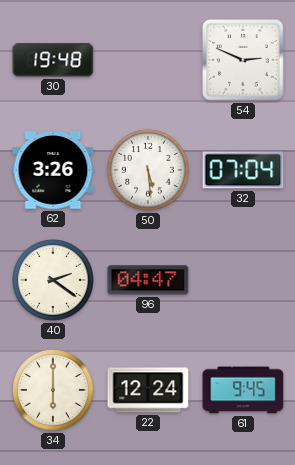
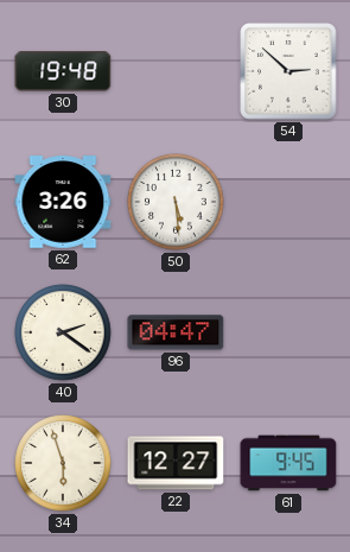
54: 2:49 -> 2:52 (288, 71)
32: 07:04 -> none (243, 170)
34: 6:00 -> 5:57 (63, 463)
22: 12:24 -> 12:27 (176, 463)
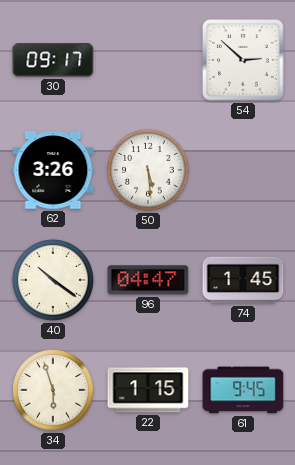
30: 19:48 -> 09:17 (53, 60)
40: 2:21 -> 10:21 (53, 280)
74: none -> 1:45 (243, 280)
22: 12:27 -> 1:15 (148, 390)
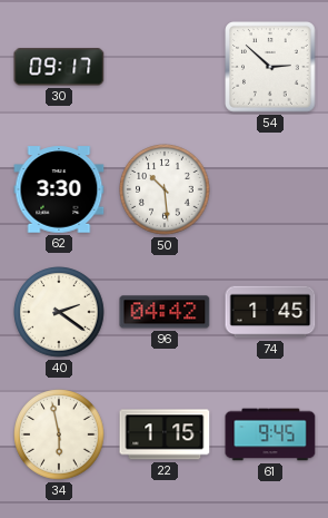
62: 3:26 -> 3:30 (59, 189)
50: 5:29 -> 10:29 (165, 189)
40: 10:21 -> 2:21 (59, 312)
96: 04:47 -> 04:42 (165, 312)
34: 5:57 -> 5:58 (59, 434)
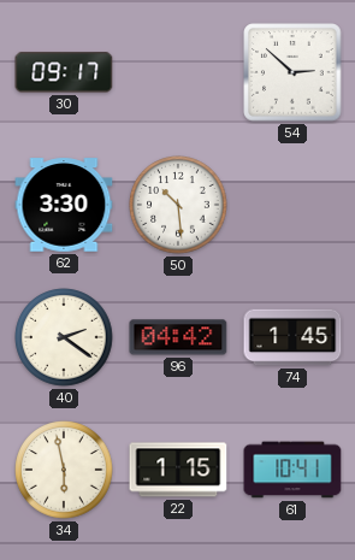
61: 9:45 -> 10:41 (292, 470)
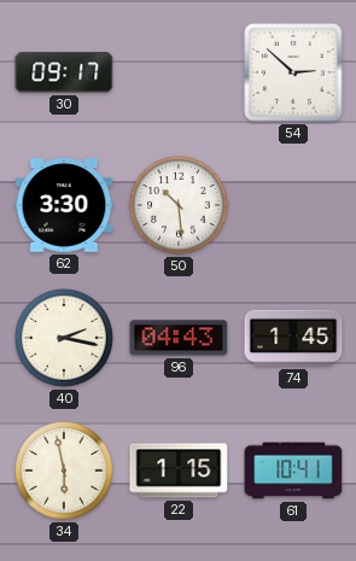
40: 2:21 -> 2:17 (64, 338)
96: 04:42 -> 04:43 (179, 338)
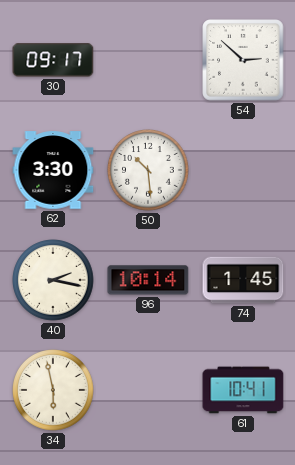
96: 04:43 -> 10:14 (148, 280)
22: 1:15 -> none (179, 471)
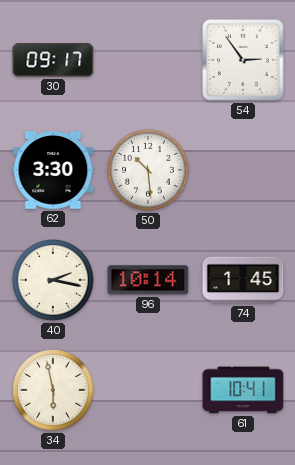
54: 2:52 -> 2:54 (243, 60)
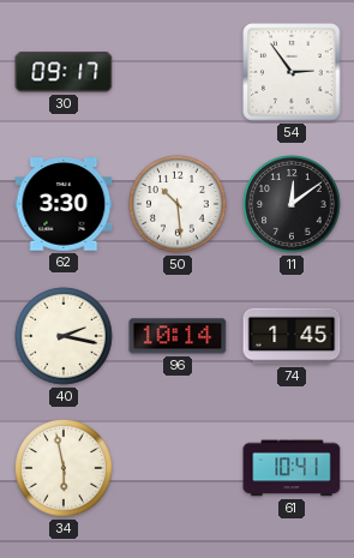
11: none -> 12:09 (292, 204)
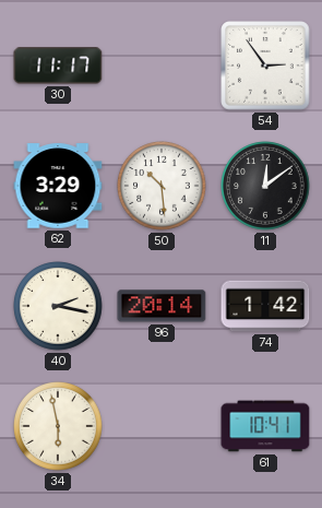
30: 09:17 -> 11:17 (58, 66)
62: 3:30 -> 3:29 (58, 186)
96: 10:14 -> 20:14 (162, 306)
74: 1:45 -> 1:42 (265, 306)
